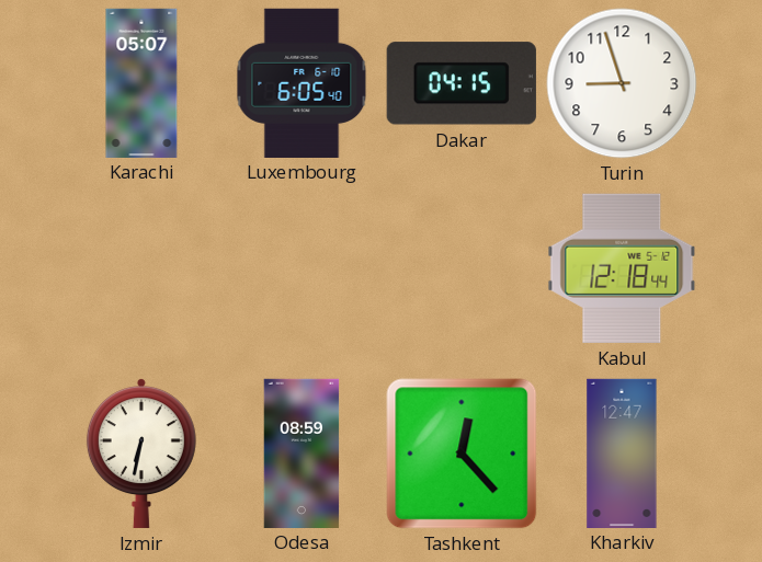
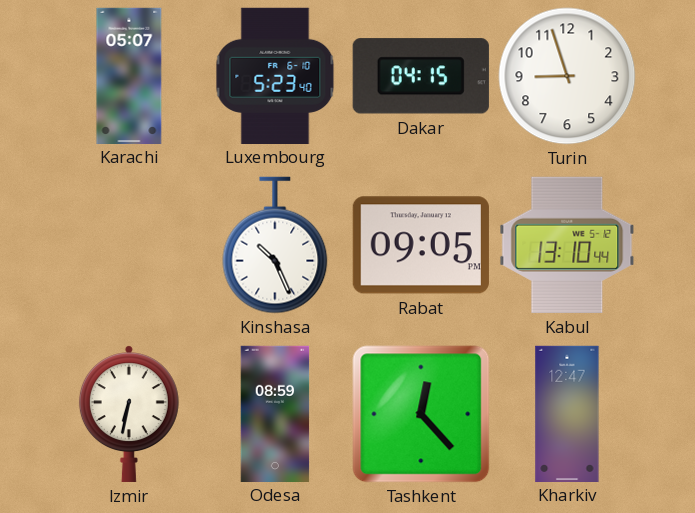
Luxembourg: 6:05 -> 5:23 (275, 75)
Kinshasa: none -> 10:26 (275, 245)
Rabat: none -> 09:05 (421, 245)
Kabul: 12:18 -> 13:10 (567, 245)
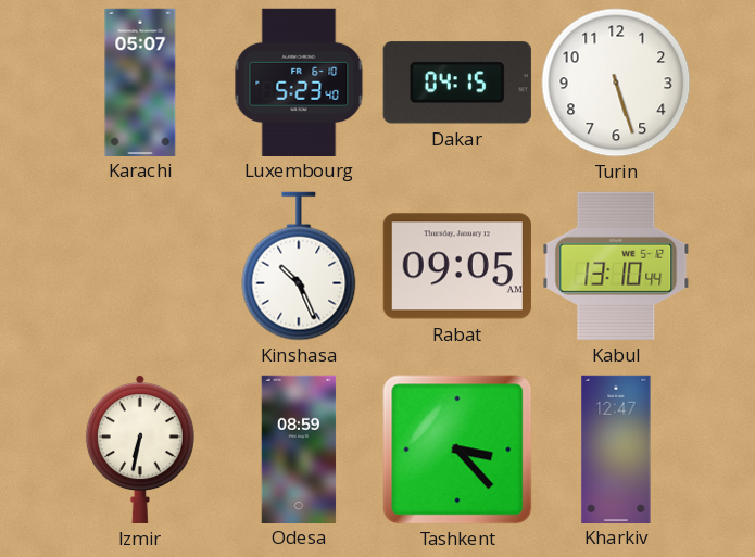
Turin: 8:57 -> 5:27 (616, 83)
Rabat: 09:05 PM -> 09:05 AM (457, 266)
Tashkent: 12:23 -> 3:23 (457, 450)
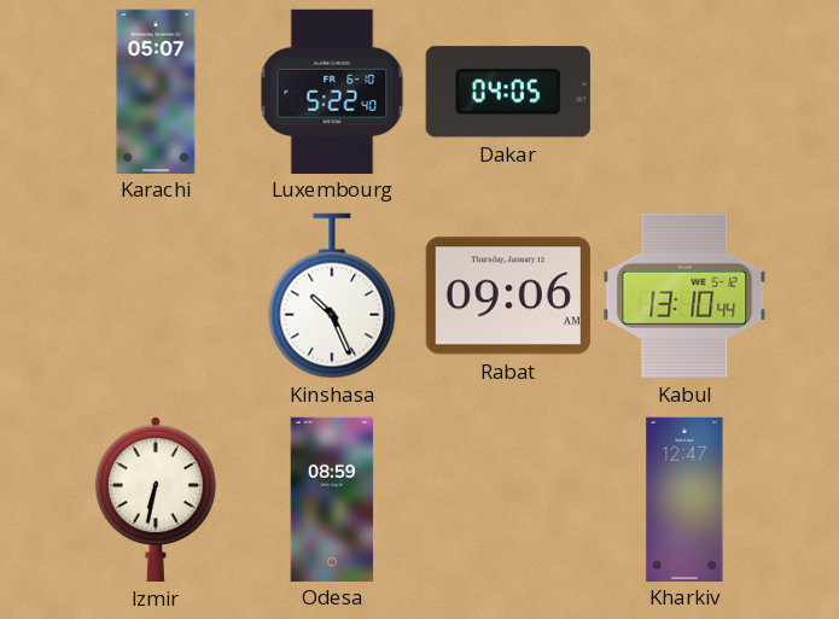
Luxembourg: 5:23 -> 5:22 (332, 90)
Dakar: 04:15 -> 04:05 (508, 92)
Turin: 5:27 -> none (616, 83)
Rabat: 09:05 -> 09:06 (508, 296)
Tashkent: 3:23 -> none (457, 450)
